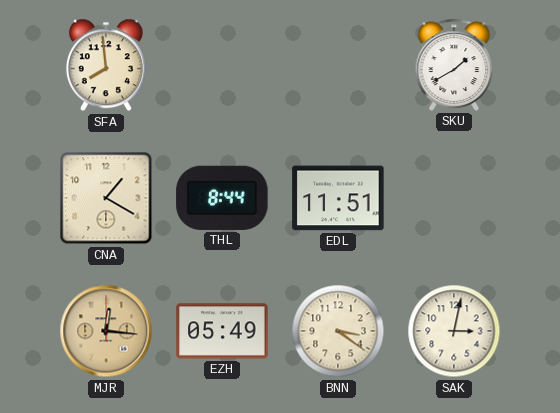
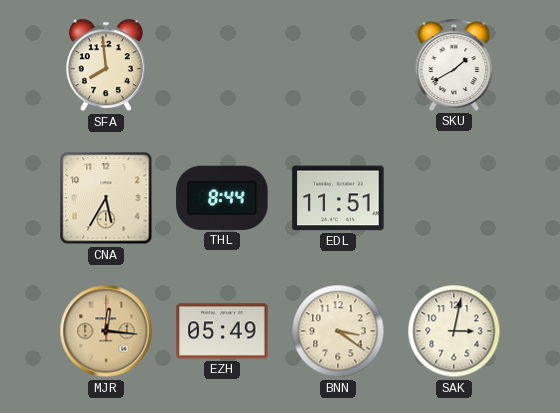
CNA: 1:20 -> 5:35 (106, 198)
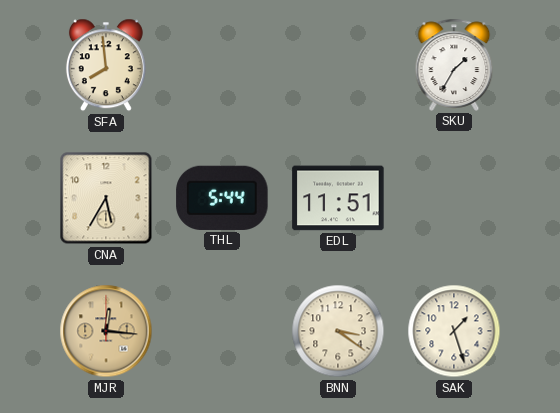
SKU: 1:40 -> 1:35 (454, 65)
THL: 8:44 -> 5:44 (222, 198)
EZH: 05:49 -> none (222, 331)
SAK: 3:02 -> 1:27 (454, 331)
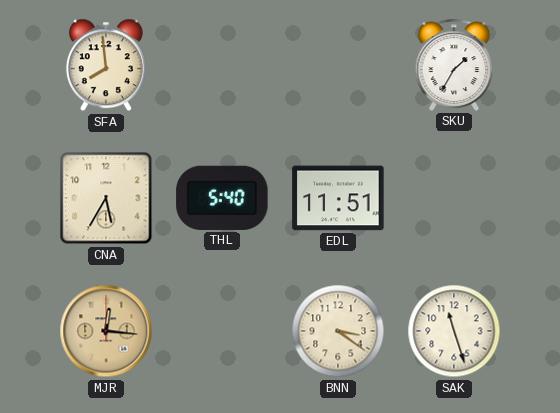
THL: 5:44 -> 5:40 (222, 198)
SAK: 1:27 -> 11:27 (454, 331)
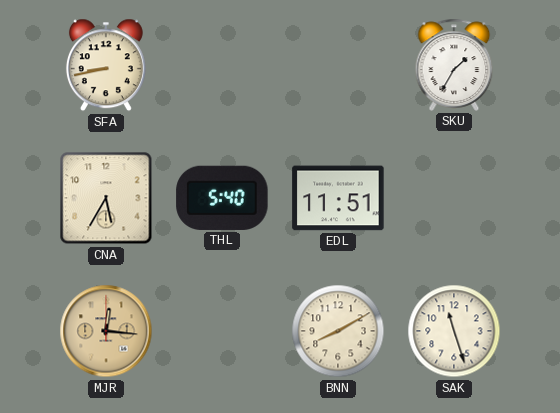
SFA: 7:59 -> 8:43 (106, 65)
BNN: 3:21 -> 8:10 (338, 331)
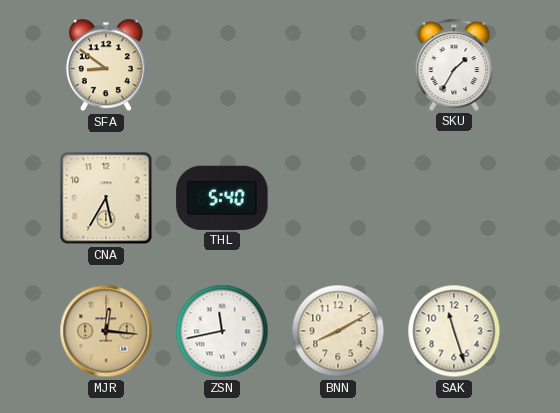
SFA: 8:43 -> 8:51 (106, 65)
EDL: 11:51 -> none (338, 198)
ZSN: none -> 11:43 (222, 331)
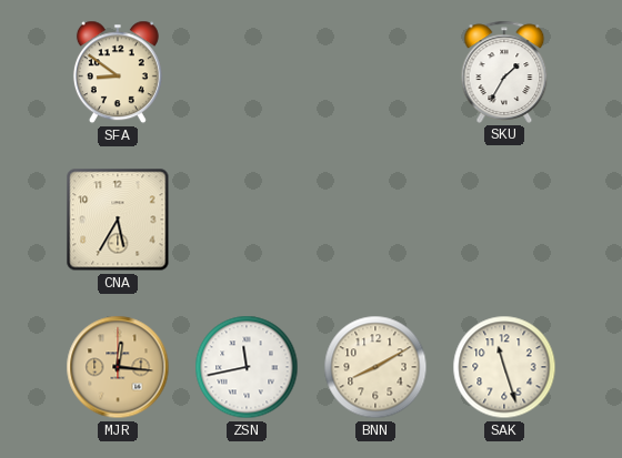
THL: 5:40 -> none (222, 198)
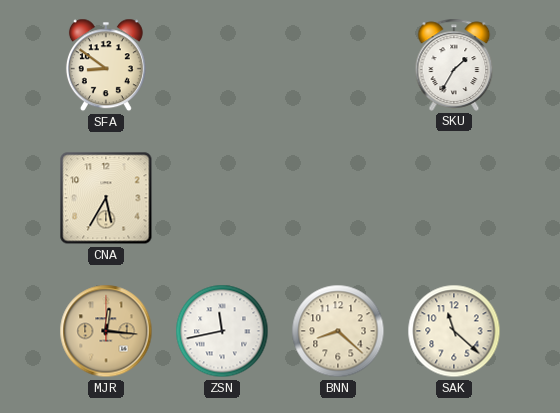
BNN: 8:10 -> 8:22 (338, 331)
SAK: 11:27 -> 11:22 (454, 331)
